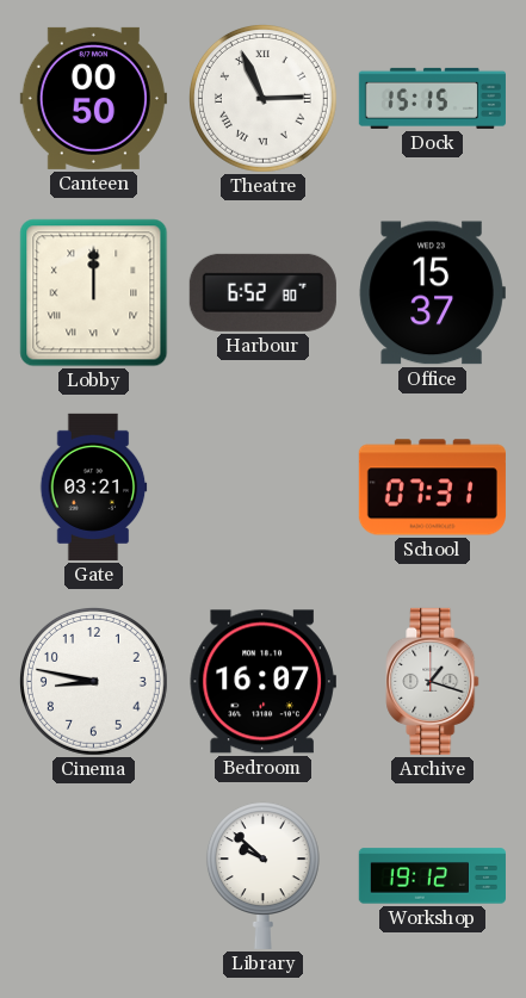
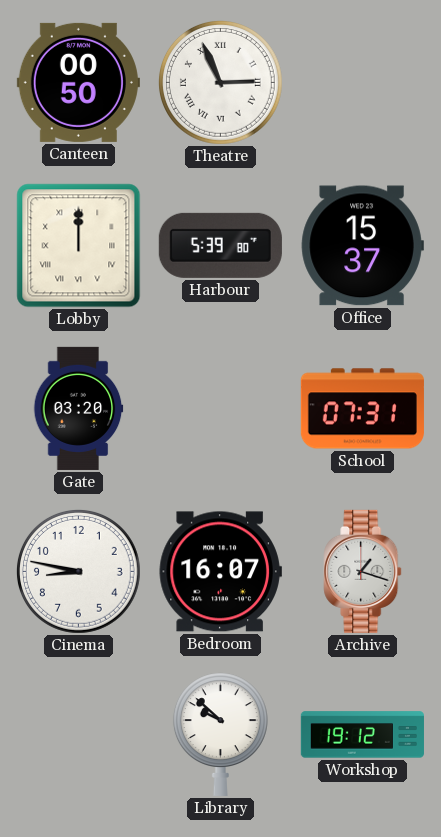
Dock: 15:15 -> none (432, 98)
Harbour: 6:52 -> 5:39 (220, 245)
Gate: 03:21 -> 03:20 (78, 408)
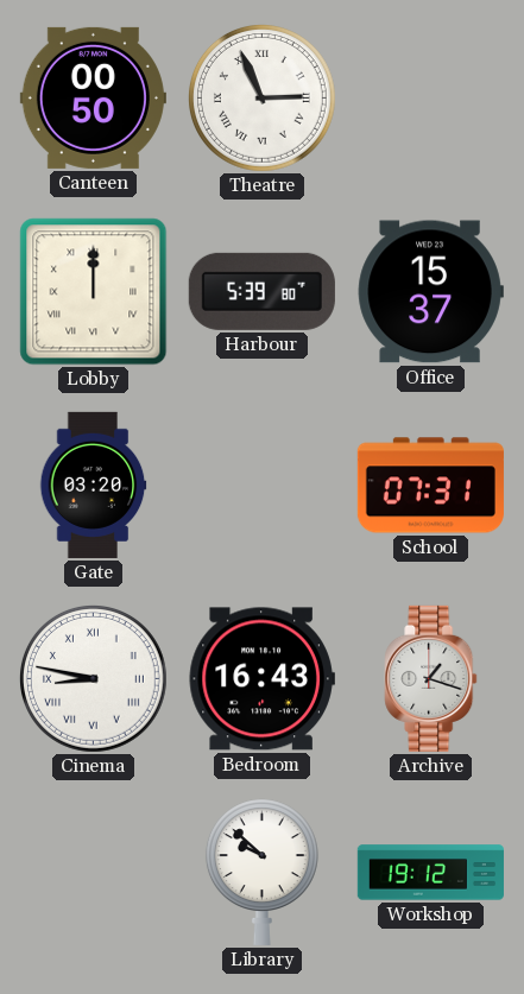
Cinema numerals: Arabic -> Roman (93, 678)
Bedroom: 16:07 -> 16:43 (261, 679)
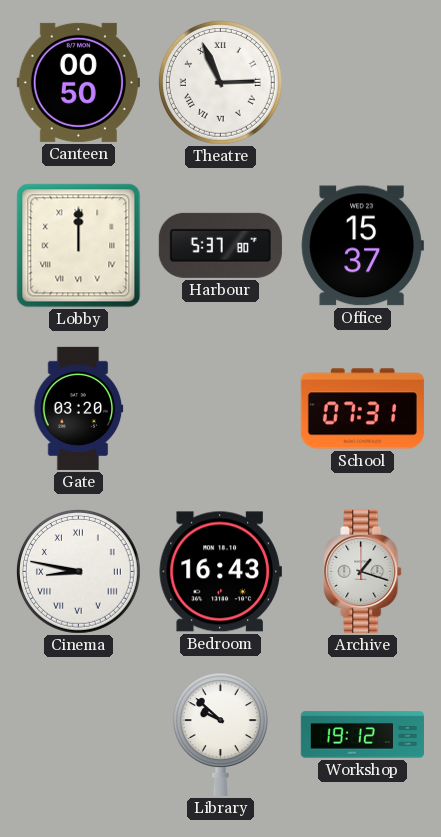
Harbour: 5:39 -> 5:37 (220, 245)
